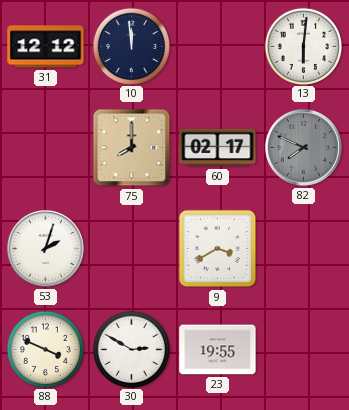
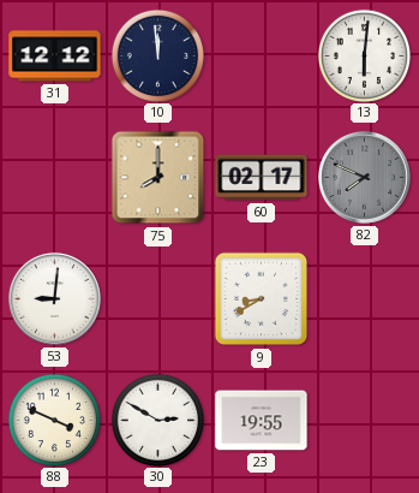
53: 2:03 -> 9:01 (54, 298)
9: 3:40 -> 8:40 (262, 299)
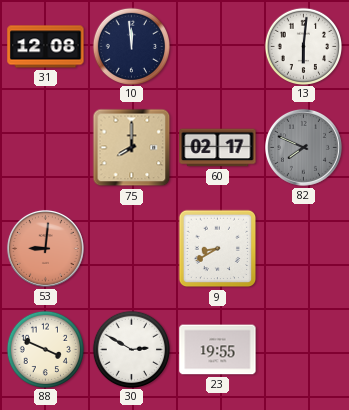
31: 12:12 -> 12:08 (46, 47)
53 dial: white -> salmon (45, 248)
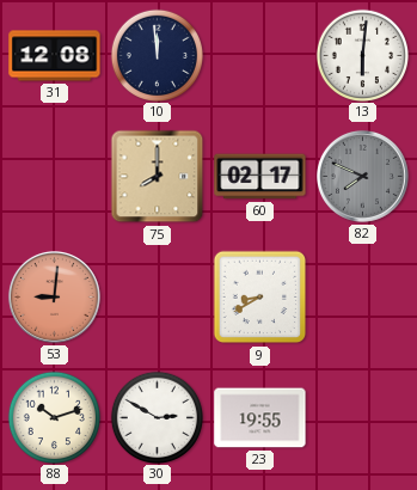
88: 3:49 -> 10:12 (54, 417)
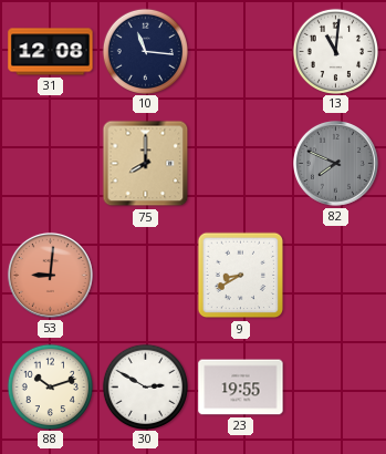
10: 11:59 -> 11:16 (145, 51)
13: 6:01 -> 11:01 (335, 51)
60: 02:17 -> none (260, 177)
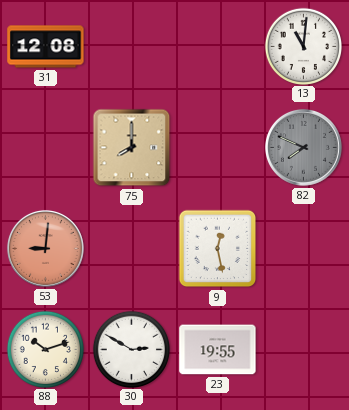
10: 11:16 -> none (145, 51)
9: 8:40 -> 12:28 (218, 249)
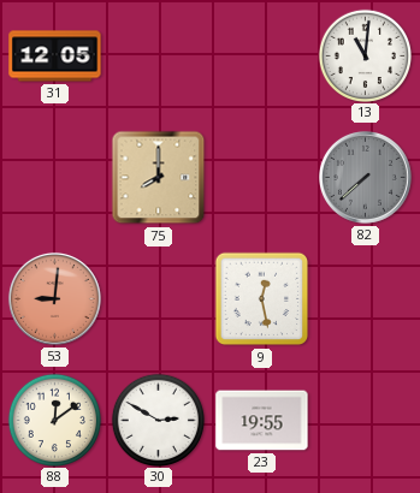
31: 12:08 -> 12:05 (55, 57)
82: 7:49 -> 7:38 (365, 177)
88: 10:12 -> 12:09 (54, 420)
